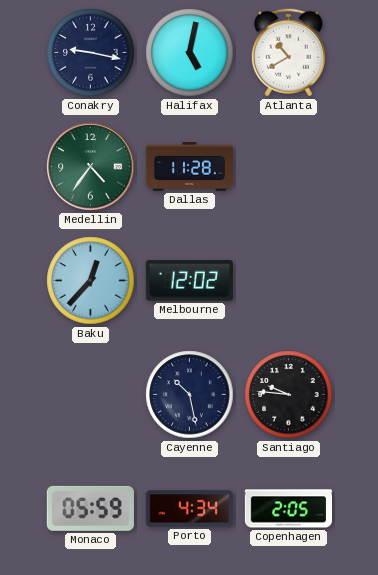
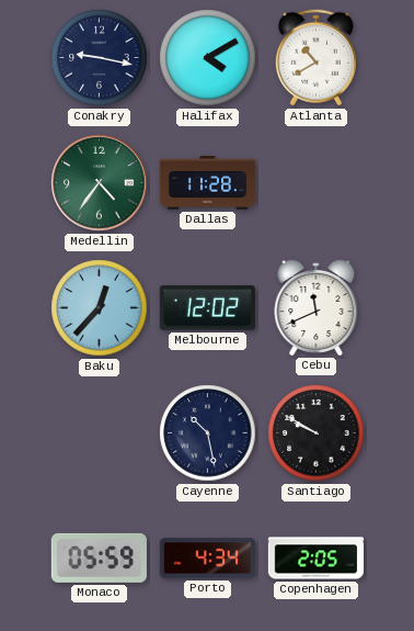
Halifax: 5:02 -> 4:10 (208, 58)
Cebu: none -> 11:41 (317, 307)
Santiago: 9:46 -> 9:50 (317, 433)
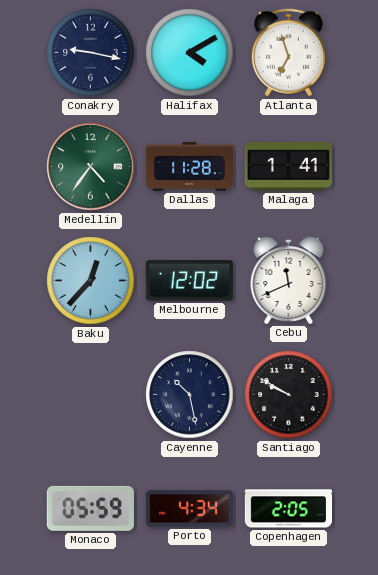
Atlanta: 10:40 -> 6:57 (288, 53)
Malaga: none -> 1:41 (288, 167)
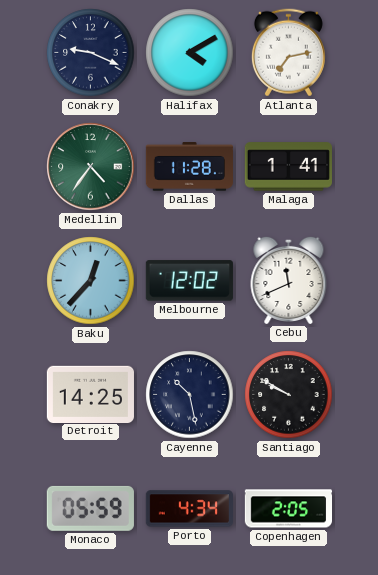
Conakry: 9:17 -> 9:19 (91, 53)
Atlanta: 6:57 -> 7:13 (288, 53)
Detroit: none -> 14:25 (90, 394)
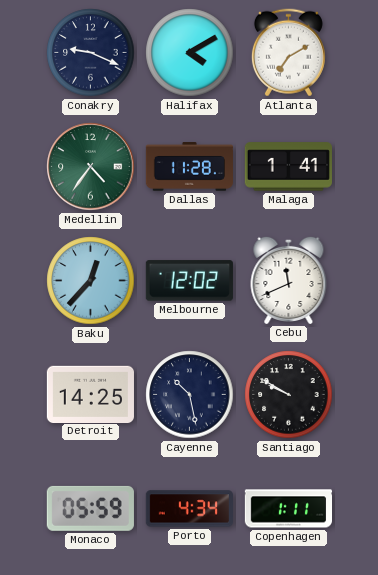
Atlanta: 7:13 -> 7:10 (288, 53)
Copenhagen: 2:05 -> 1:11 (288, 509)
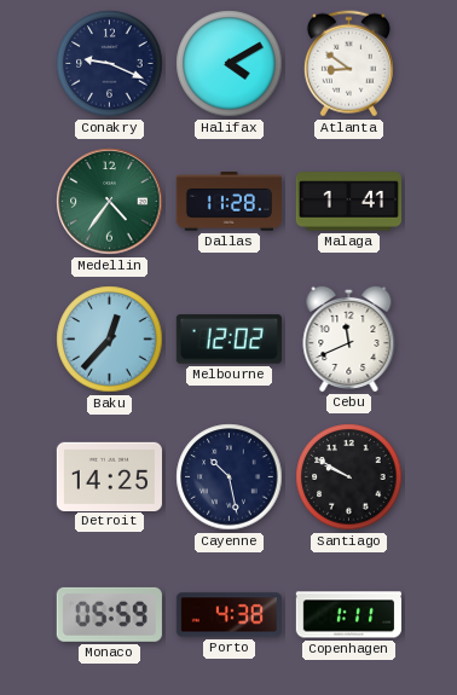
Atlanta: 7:10 -> 8:51 (348, 64)
Porto: 4:34 -> 4:38 (228, 615)
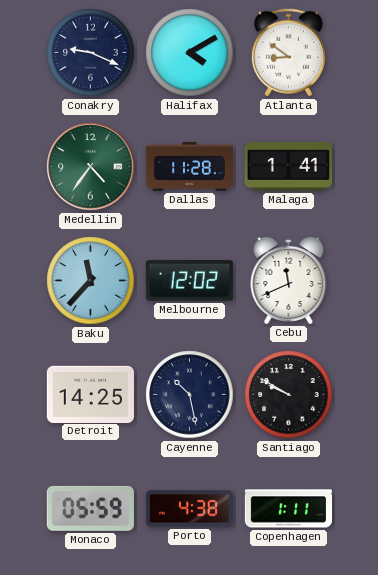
Baku: 12:37 -> 11:37 (91, 281)
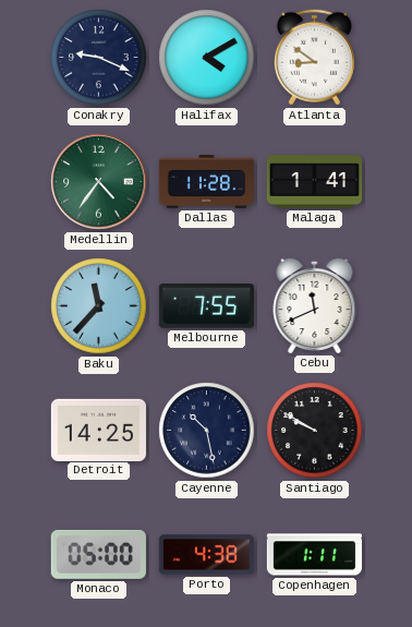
Melbourne: 12:02 -> 7:55 (206, 306)
Monaco: 05:59 -> 05:00 (98, 554)
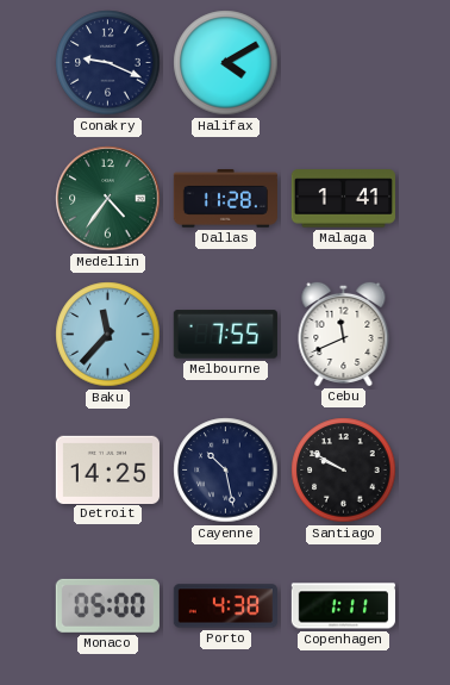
Atlanta: 8:51 -> none (314, 58)
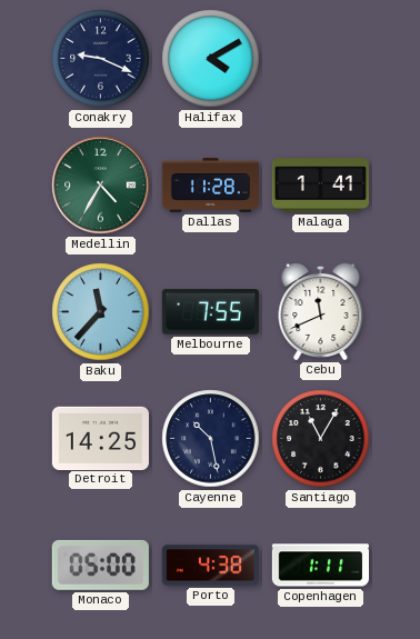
Medellin: 4:36 -> 4:35 (101, 186)
Santiago: 9:50 -> 11:05 (321, 439)
